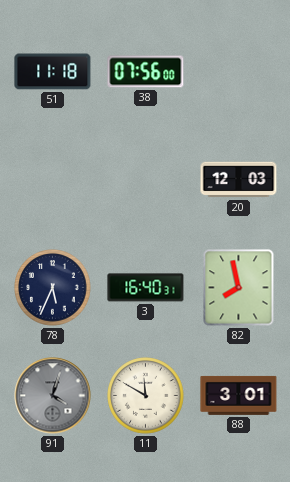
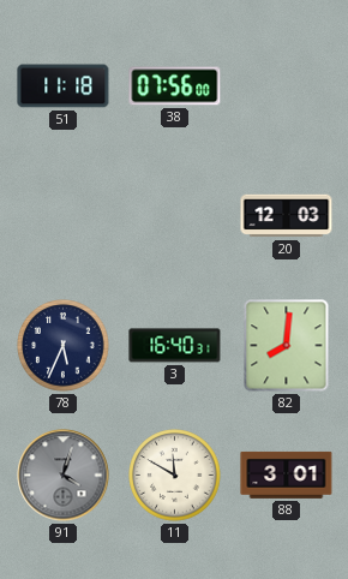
82: 7:58 -> 8:01 (287, 346)
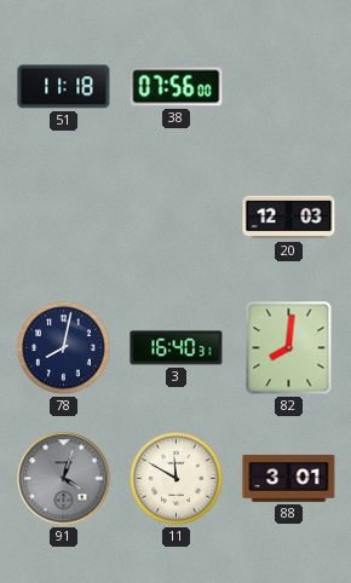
78: 5:34 -> 8:02 (64, 348)
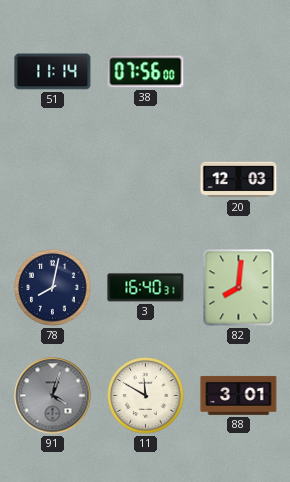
51: 11:18 -> 11:14 (53, 72)
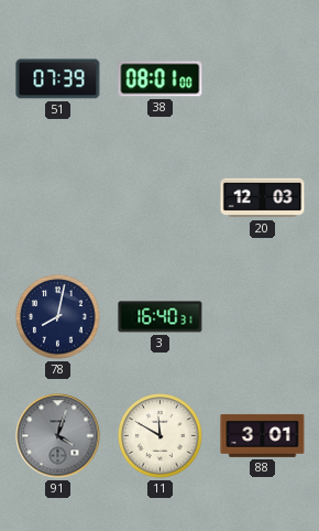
51: 11:14 -> 07:39 (58, 79)
38: 07:56 -> 08:01 (161, 79)
82: 8:01 -> none (239, 288)
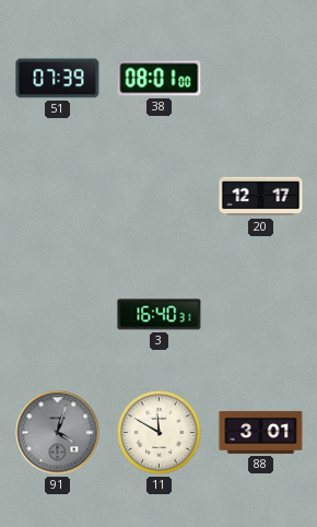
20: 12:03 -> 12:17 (261, 197)
78: 8:02 -> none (58, 317)
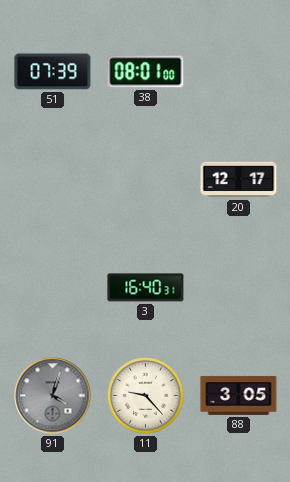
11: 11:50 -> 9:23 (146, 396)
88: 3:01 -> 3:05 (239, 395)
